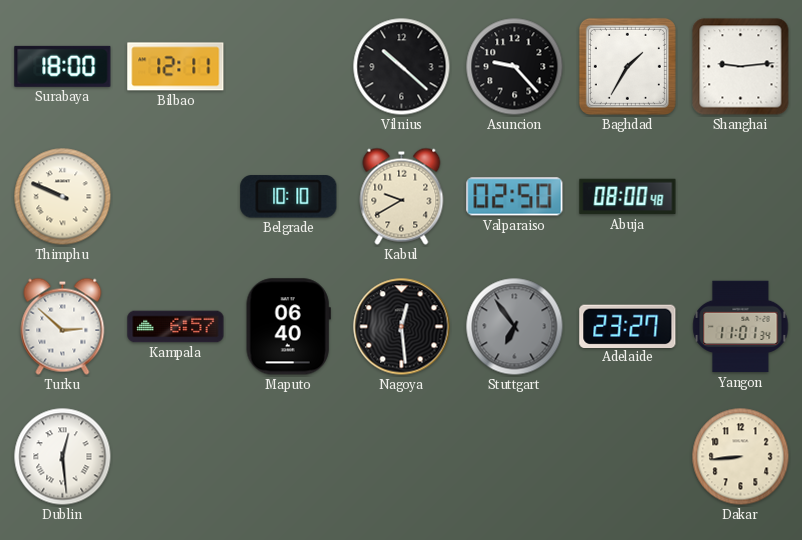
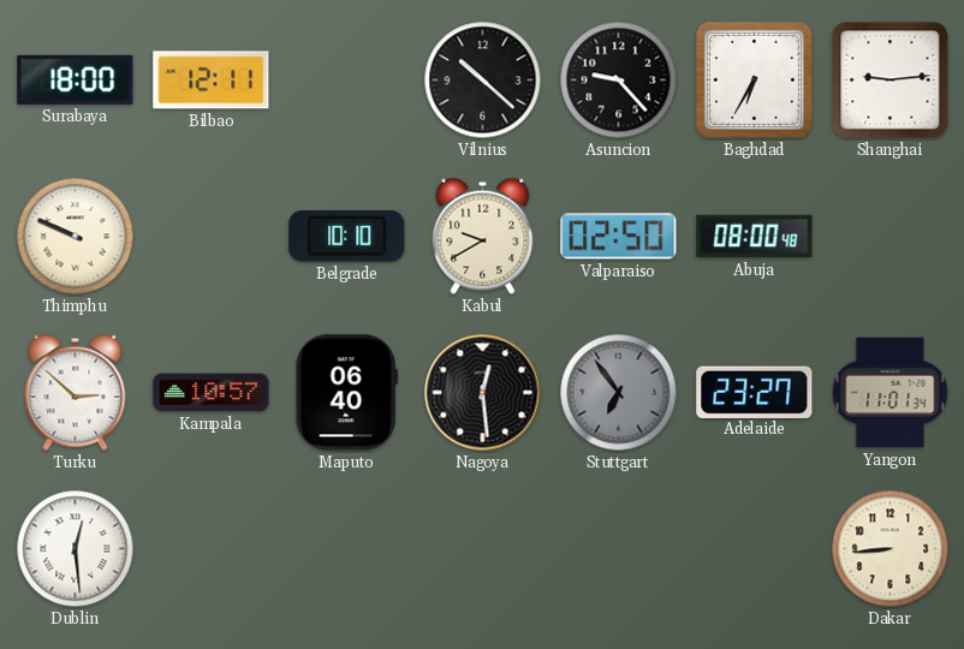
Baghdad: 1:35 -> 6:35 (754, 79)
Kampala: 6:57 -> 10:57 (212, 393)
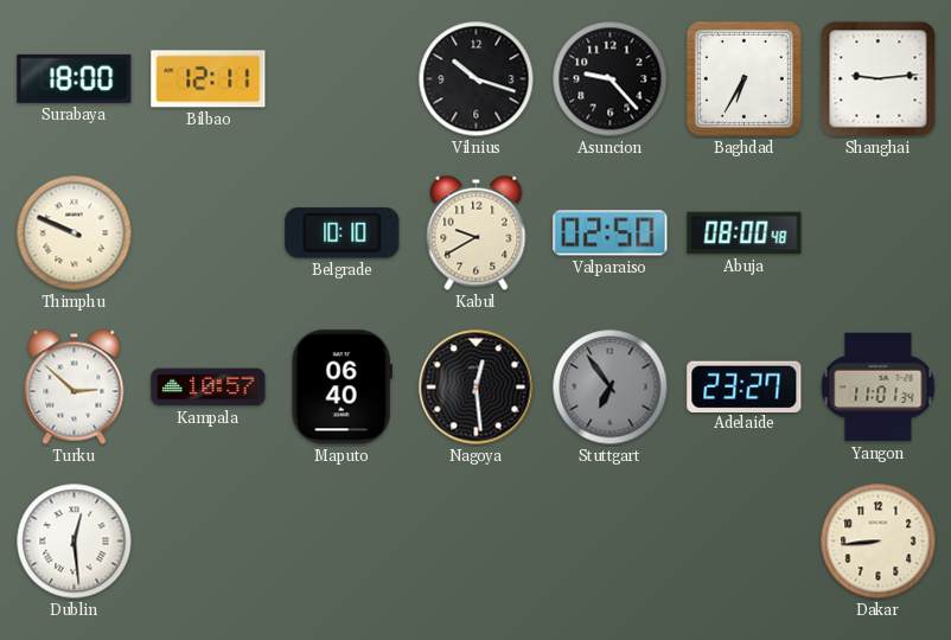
Vilnius: 10:22 -> 10:18 (477, 79)
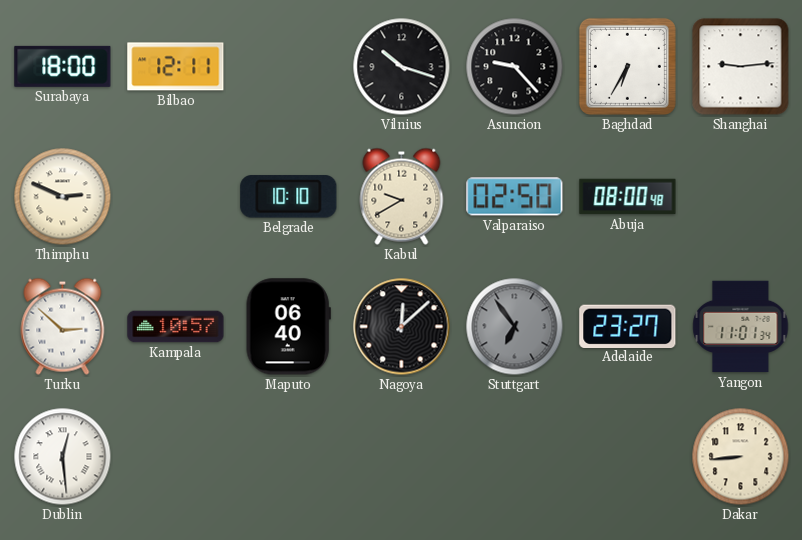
Thimphu: 9:49 -> 2:49 (63, 197)
Nagoya: 12:29 -> 12:08 (402, 327)
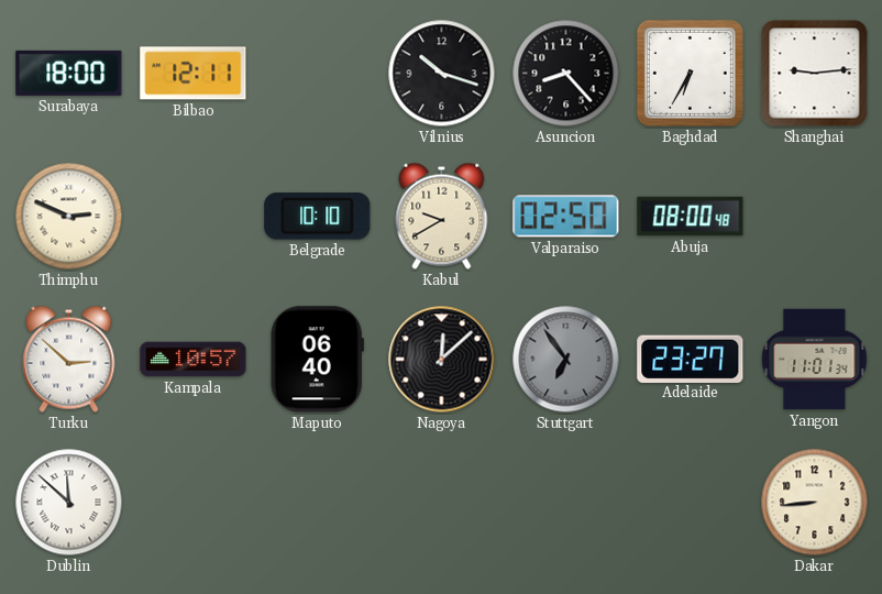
Asuncion: 9:23 -> 8:23 (566, 74)
Dublin: 12:29 -> 11:52 (69, 503)
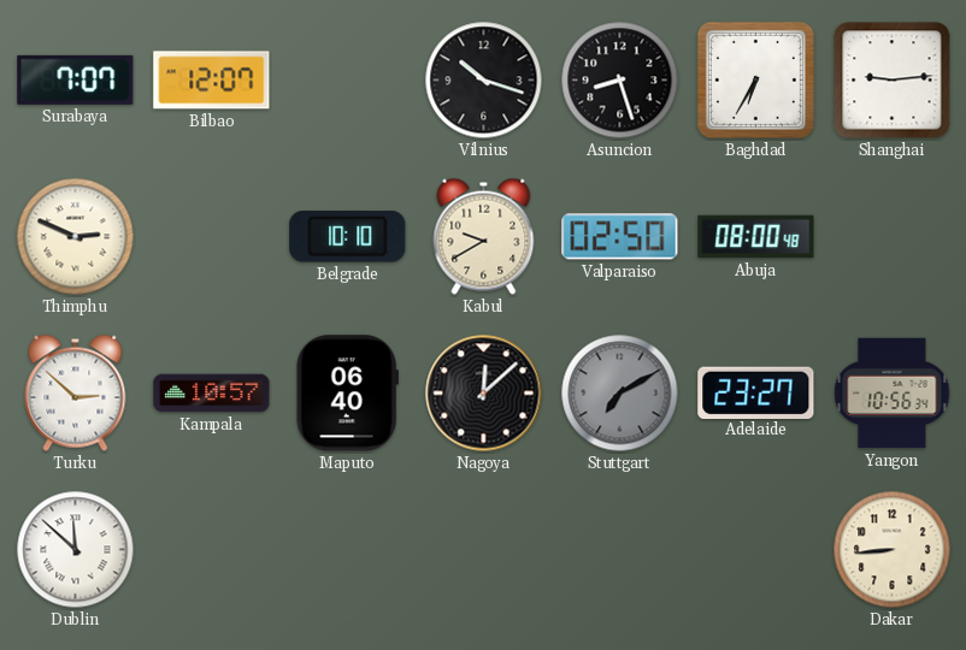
Surabaya: 18:00 -> 7:07 (76, 79)
Bilbao: 12:11 -> 12:07 (212, 81)
Asuncion: 8:23 -> 8:27 (620, 81)
Stuttgart: 6:54 -> 7:10 (620, 394)
Yangon: 11:01 -> 10:56 (893, 394)
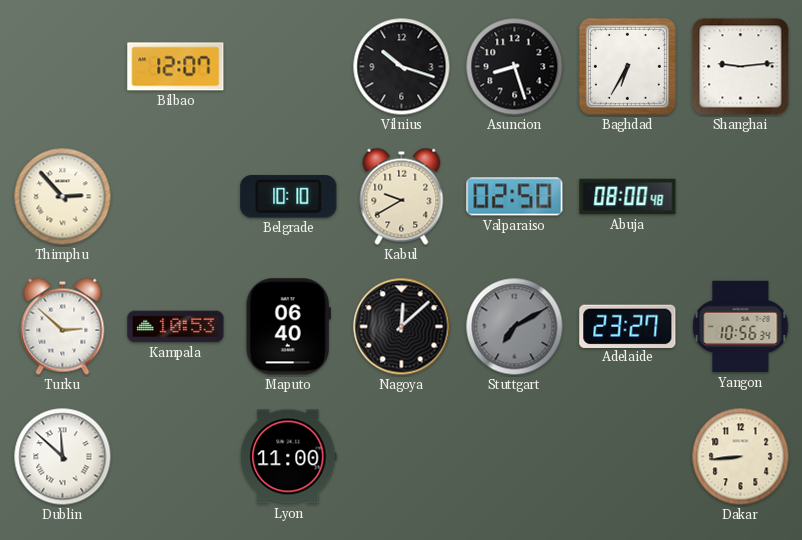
Surabaya: 7:07 -> none (76, 79)
Thimphu: 2:49 -> 2:53 (63, 197)
Kampala: 10:57 -> 10:53 (176, 327)
Lyon: none -> 11:00 (289, 457)
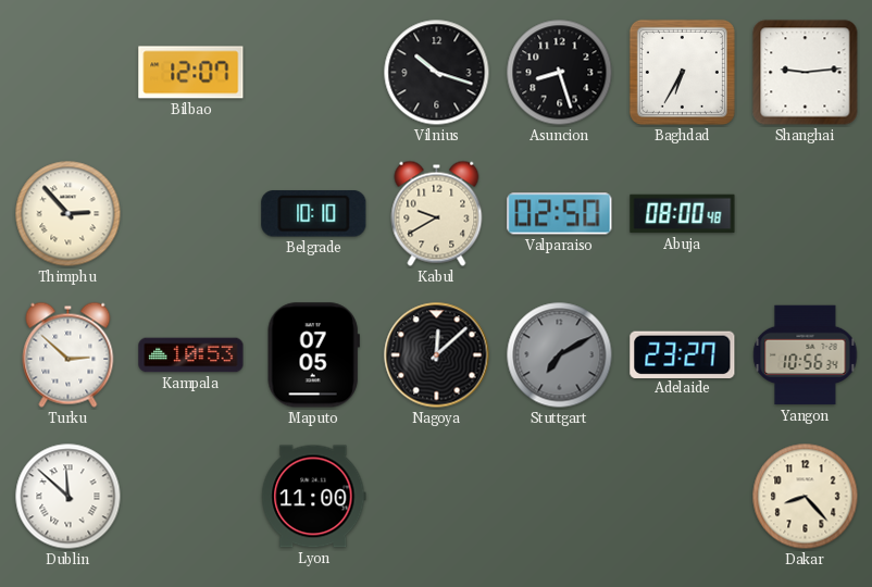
Maputo: 06:40 -> 07:05 (313, 355)
Dakar: 8:44 -> 8:23 (806, 497)
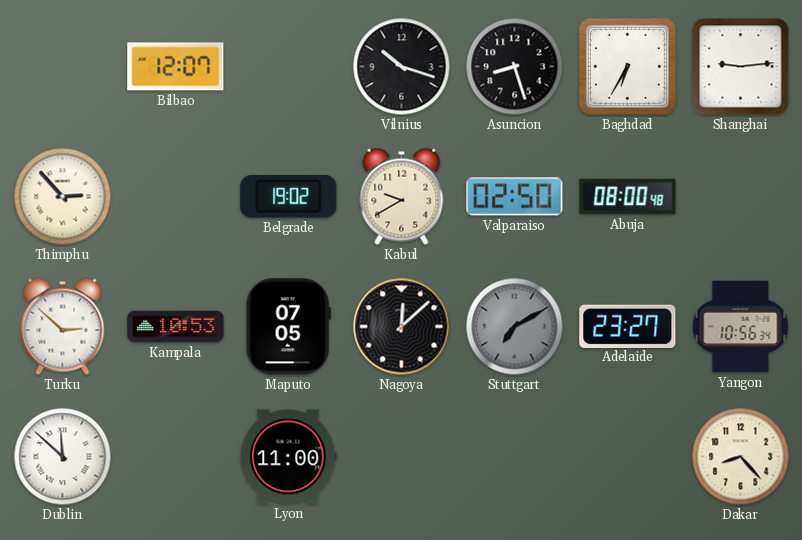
Belgrade: 10:10 -> 19:02 (289, 197)
